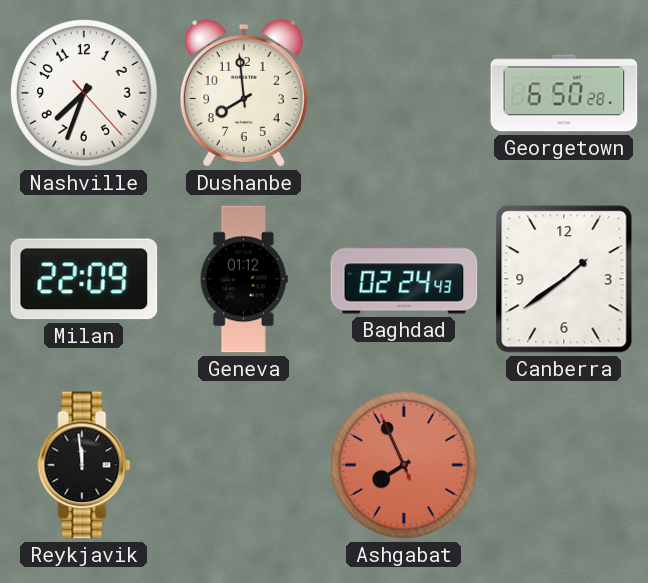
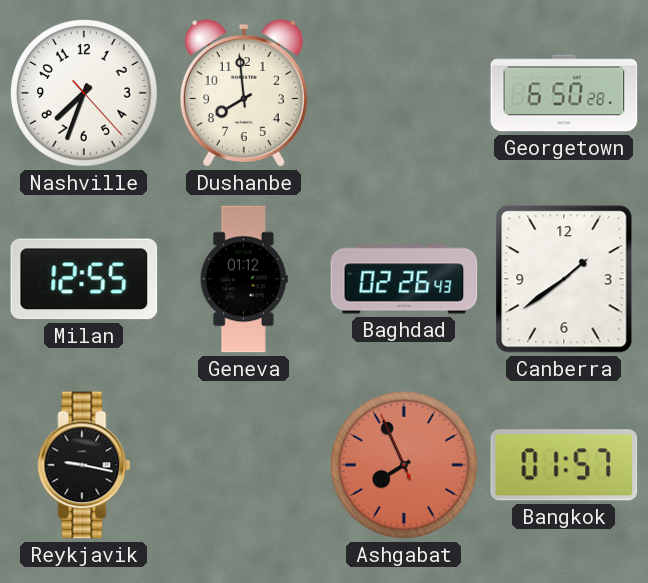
Milan: 22:09 -> 12:55 (84, 279)
Baghdad: 02:24 -> 02:26 (404, 279)
Reykjavik: 11:59 -> 9:17 (84, 465)
Bangkok: none -> 01:57 (564, 465)
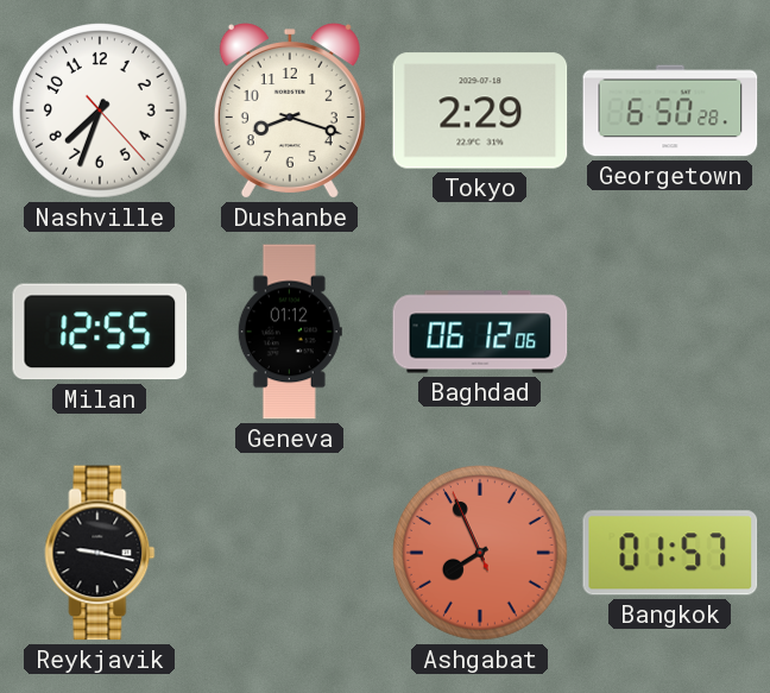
Dushanbe: 7:59 -> 8:18 (290, 111)
Tokyo: none -> 2:29 (480, 111)
Baghdad: 02:26 -> 06:12 (480, 332)
Canberra: 1:39 -> none (564, 279)
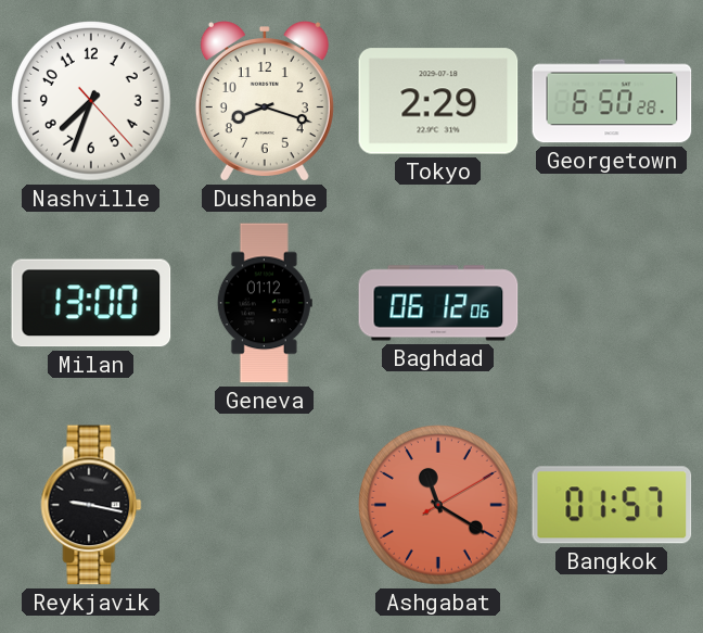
Milan: 12:55 -> 13:00 (91, 303)
Ashgabat: 7:55 -> 11:20 (439, 506)
